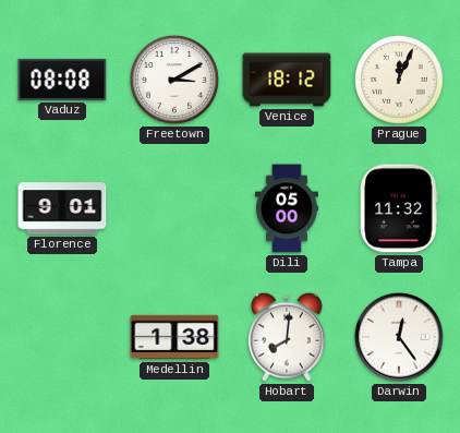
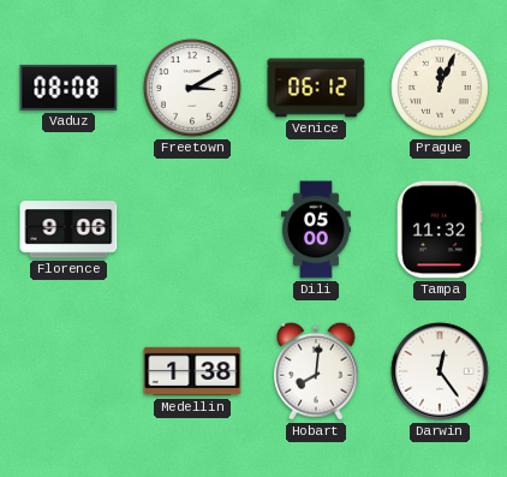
Venice: 18:12 -> 06:12 (316, 88)
Florence: 9:01 -> 9:06 (68, 229)
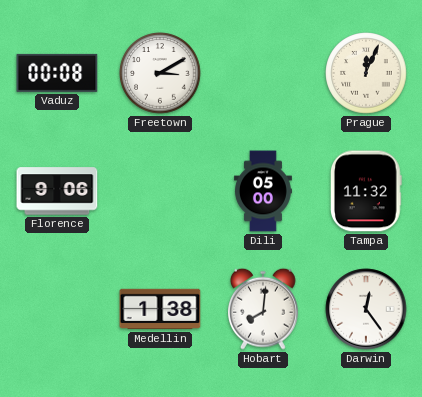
Vaduz: 08:08 -> 00:08 (57, 73)
Venice: 06:12 -> none (316, 88)
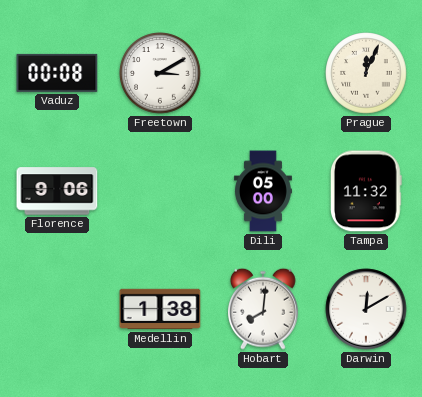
Darwin: 12:24 -> 12:10 (366, 309)
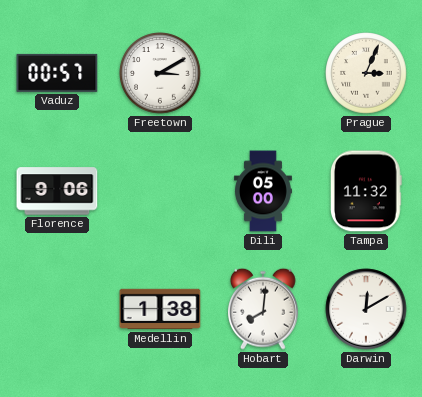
Vaduz: 00:08 -> 00:57 (57, 73)
Prague: 12:04 -> 3:04 (366, 73)
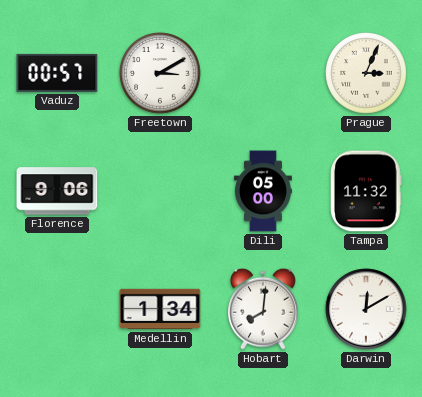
Medellin: 1:38 -> 1:34 (160, 309)
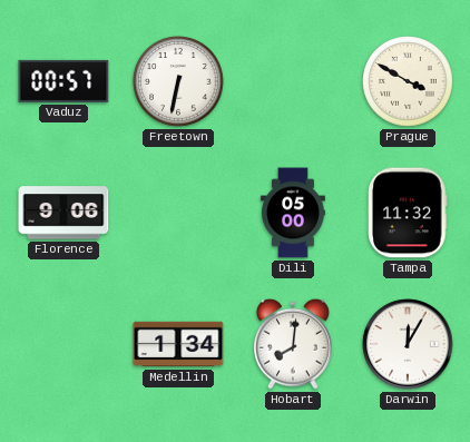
Freetown: 3:10 -> 6:32 (178, 81)
Prague: 3:04 -> 3:50 (408, 81)
Darwin: 12:10 -> 12:05 (408, 344)
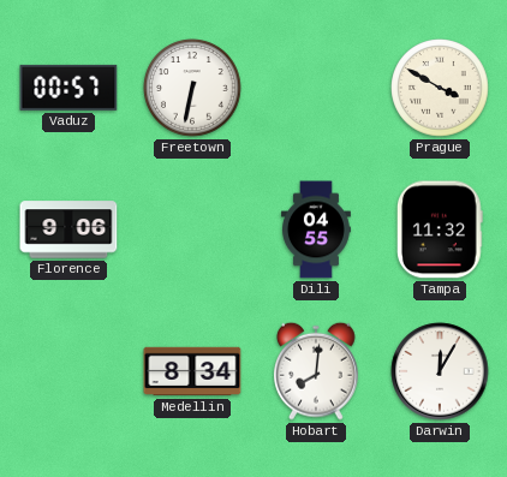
Dili: 05:00 -> 04:55 (316, 229)
Medellin: 1:34 -> 8:34 (192, 371)
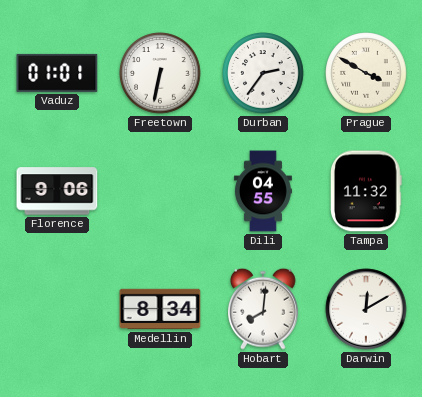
Vaduz: 00:57 -> 01:01 (57, 73)
Durban: none -> 2:36 (263, 73)
Darwin: 12:05 -> 12:10 (366, 309)
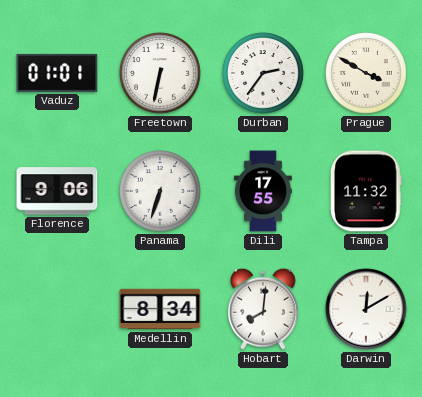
Panama: none -> 6:33 (160, 191)
Dili: 04:55 -> 17:55 (263, 191)
